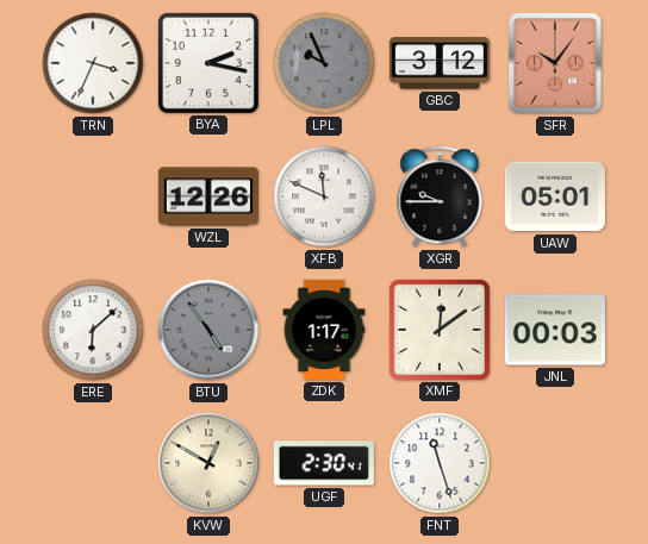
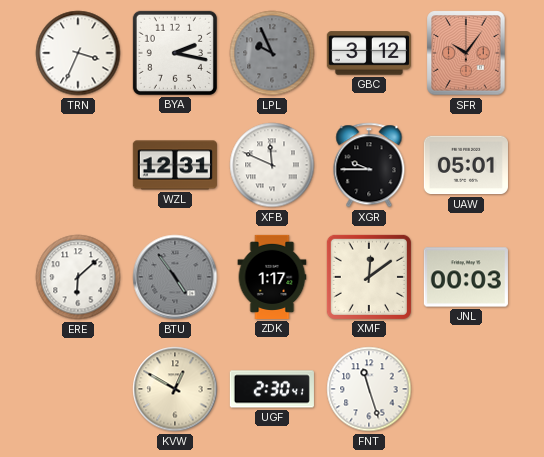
WZL: 12:26 -> 12:31 (175, 165)
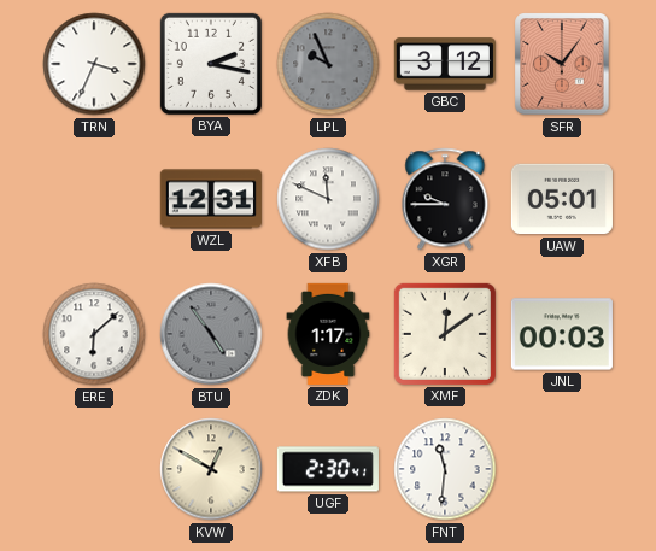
FNT: 11:27 -> 11:31 (445, 469)
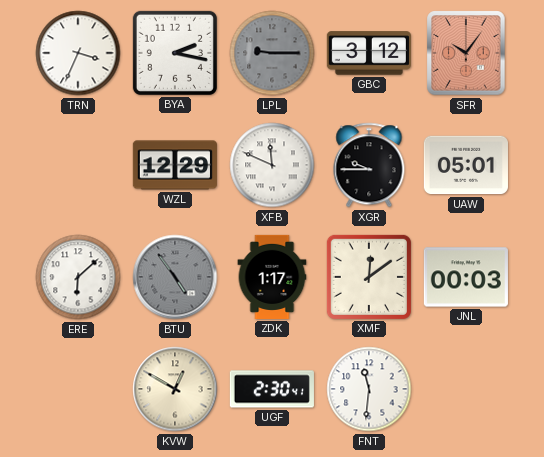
LPL: 9:56 -> 9:15 (272, 53)
WZL: 12:31 -> 12:29 (175, 165)
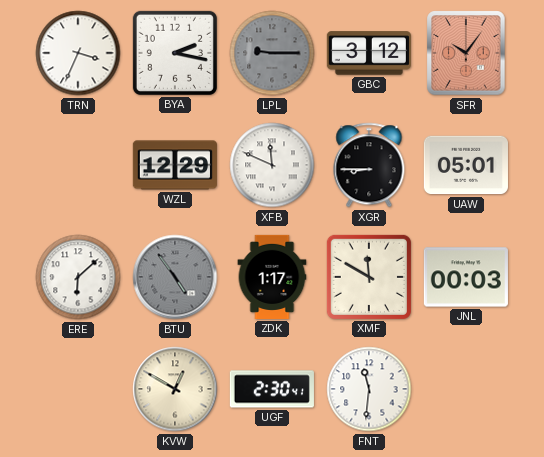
XGR: 9:45 -> 8:45 (369, 165)
XMF: 12:09 -> 11:50 (369, 277)
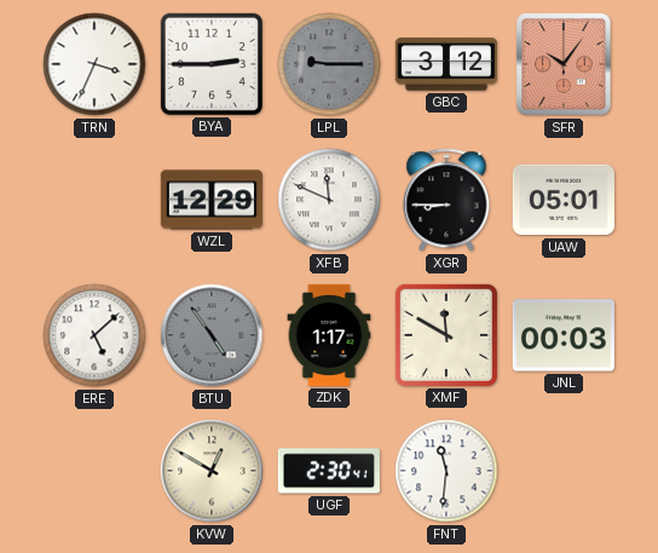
BYA: 2:17 -> 2:45 (212, 64)
ERE: 6:08 -> 5:08 (94, 335)
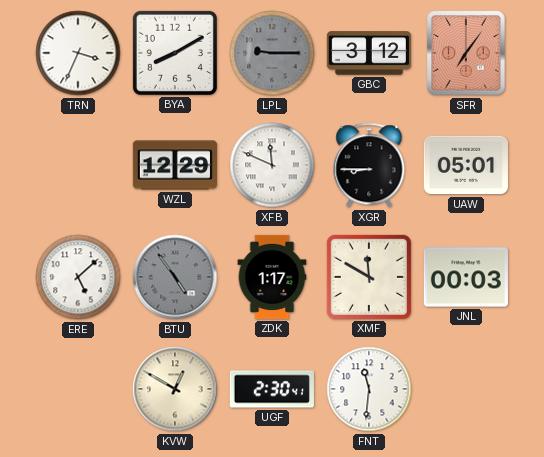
BYA: 2:45 -> 8:10 (175, 53)
SFR: 10:06 -> 7:06 (466, 53)
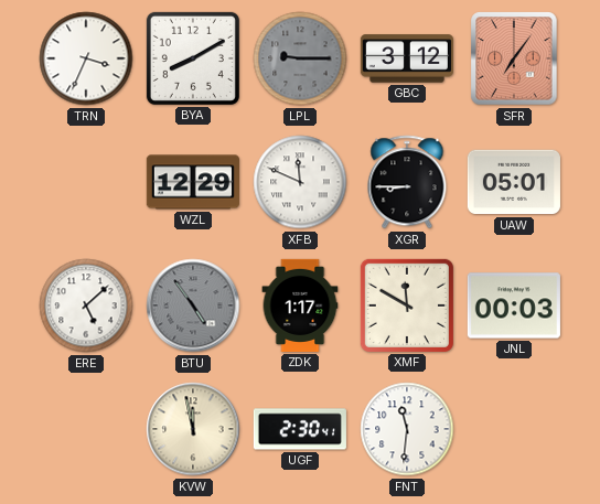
KVW: 12:50 -> 11:58 (193, 429)
